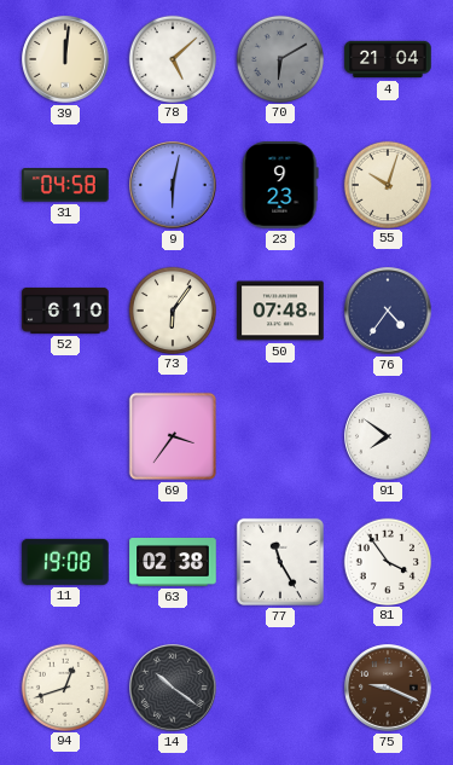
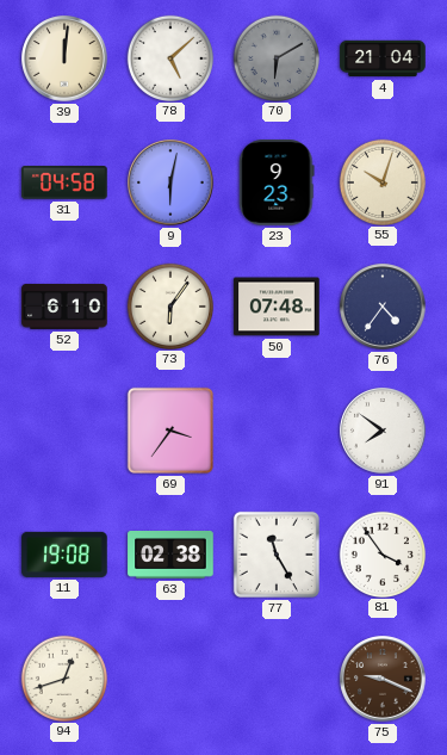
14: 10:21 -> none (173, 688)
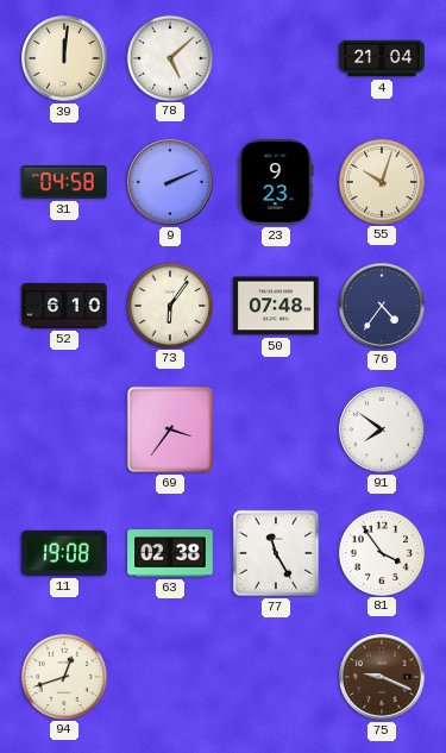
70: 6:10 -> none (275, 57)
9: 6:02 -> 2:11 (170, 182)
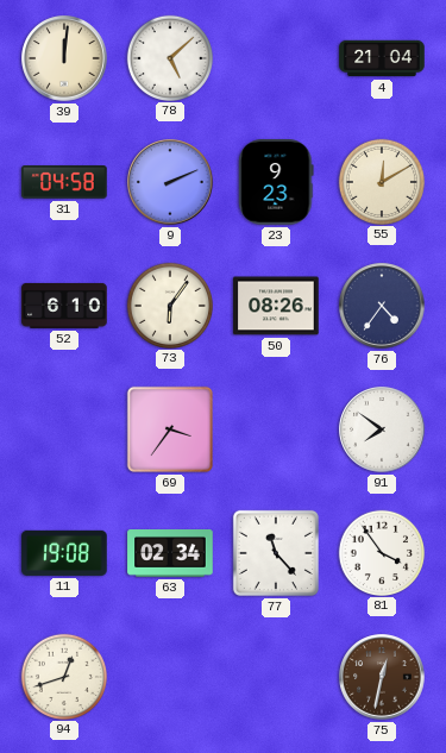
55: 10:03 -> 12:10 (381, 181)
50: 07:48 -> 08:26 (276, 306)
63: 02:38 -> 02:34 (170, 554)
77: 11:25 -> 11:23 (276, 553)
75: 9:19 -> 12:32 (382, 677)
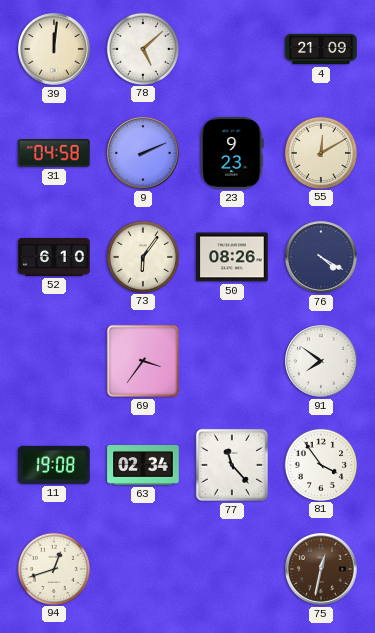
4: 21:04 -> 21:09 (321, 49)
76: 4:36 -> 4:20 (321, 257)
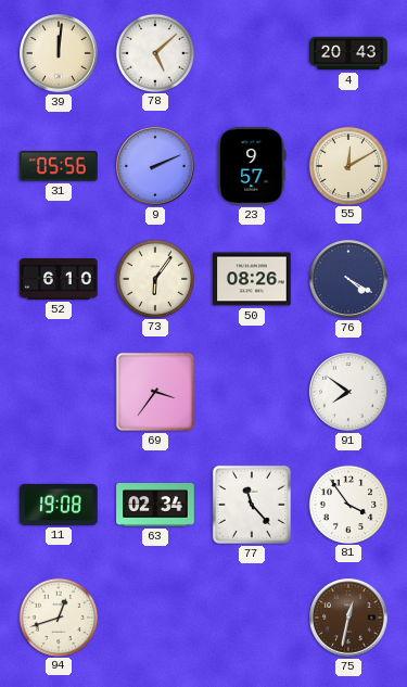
4: 21:09 -> 20:43 (348, 53)
31: 04:58 -> 05:56 (59, 166)
23: 9:23 -> 9:57 (252, 166)
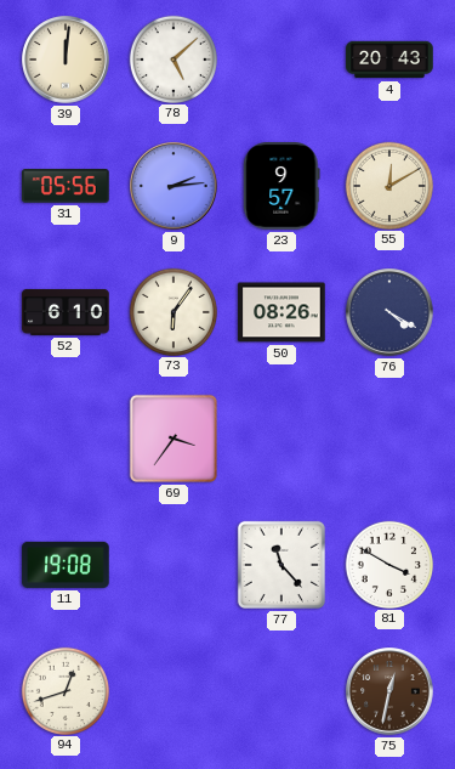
9: 2:11 -> 2:14 (174, 186)
91: 7:51 -> none (348, 392)
63: 02:34 -> none (155, 506)
81: 3:54 -> 3:50 (388, 564)
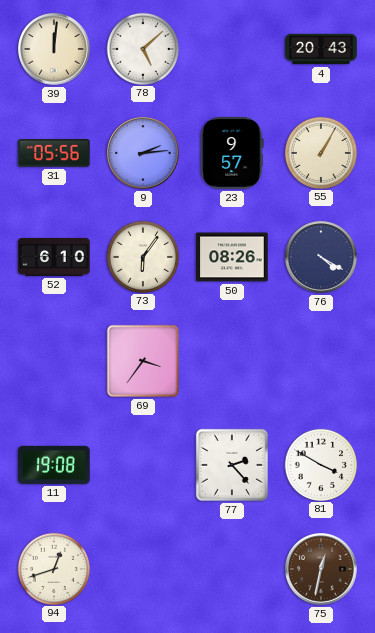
55: 12:10 -> 1:05 (320, 152)
77: 11:23 -> 2:23 (232, 465)
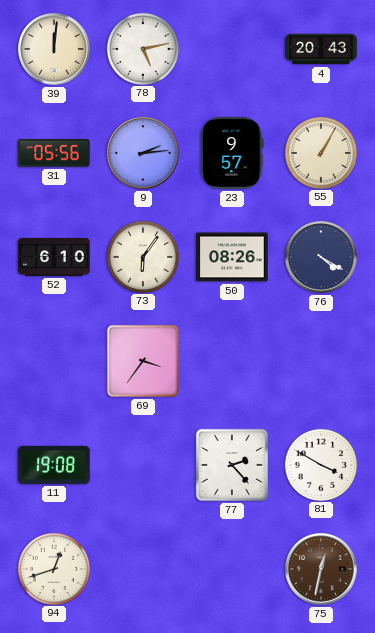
78: 5:08 -> 5:13 (142, 48)
